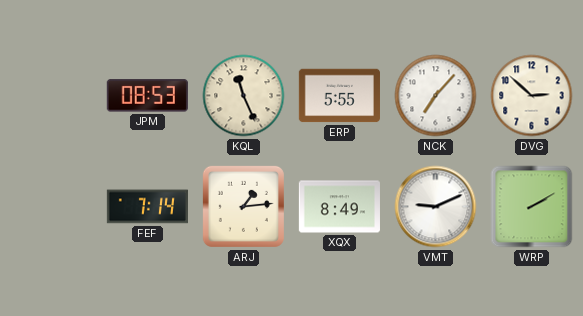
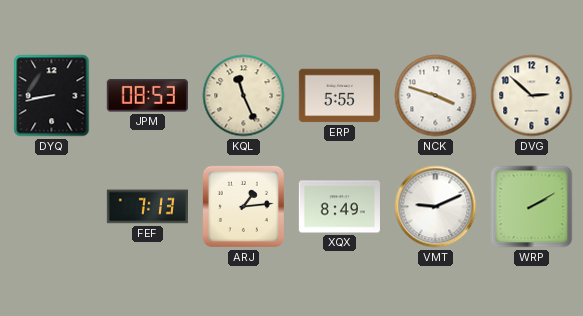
DYQ: none -> 8:43 (52, 96)
NCK: 7:07 -> 3:48 (436, 96)
FEF: 7:14 -> 7:13 (147, 207)
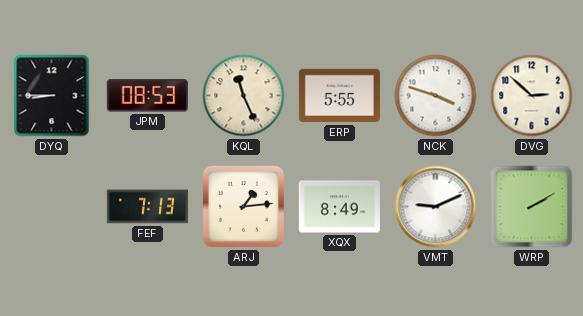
DYQ: 8:43 -> 8:45 (52, 96)
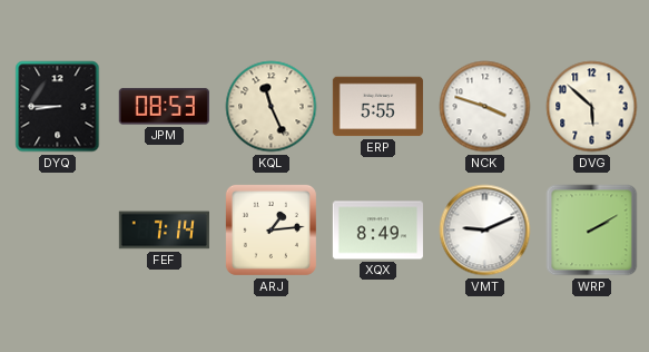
DVG: 2:52 -> 5:52 (592, 107)
FEF: 7:13 -> 7:14 (164, 231)
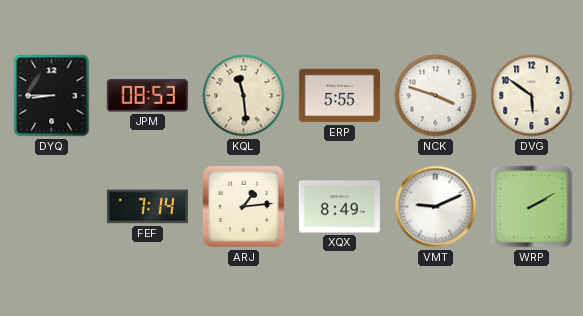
KQL: 11:26 -> 11:29 (244, 96)
DVG: 5:52 -> 5:51 (532, 96)
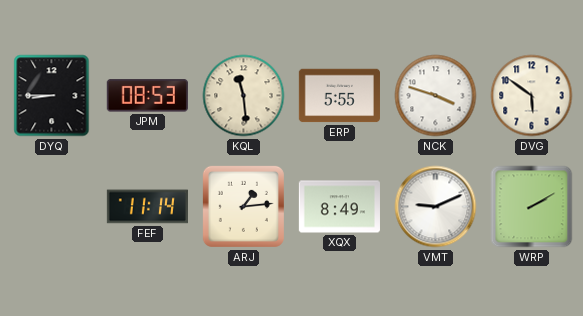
FEF: 7:14 -> 11:14 (147, 207)
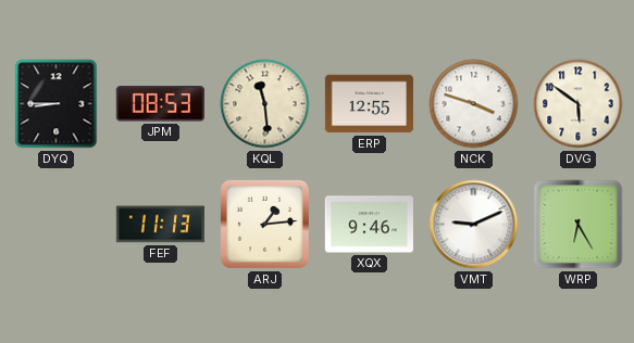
ERP: 5:55 -> 12:55 (369, 104)
FEF: 11:14 -> 11:13 (160, 225)
XQX: 8:49 -> 9:46 (369, 225)
WRP: 2:10 -> 6:25 (579, 225)
